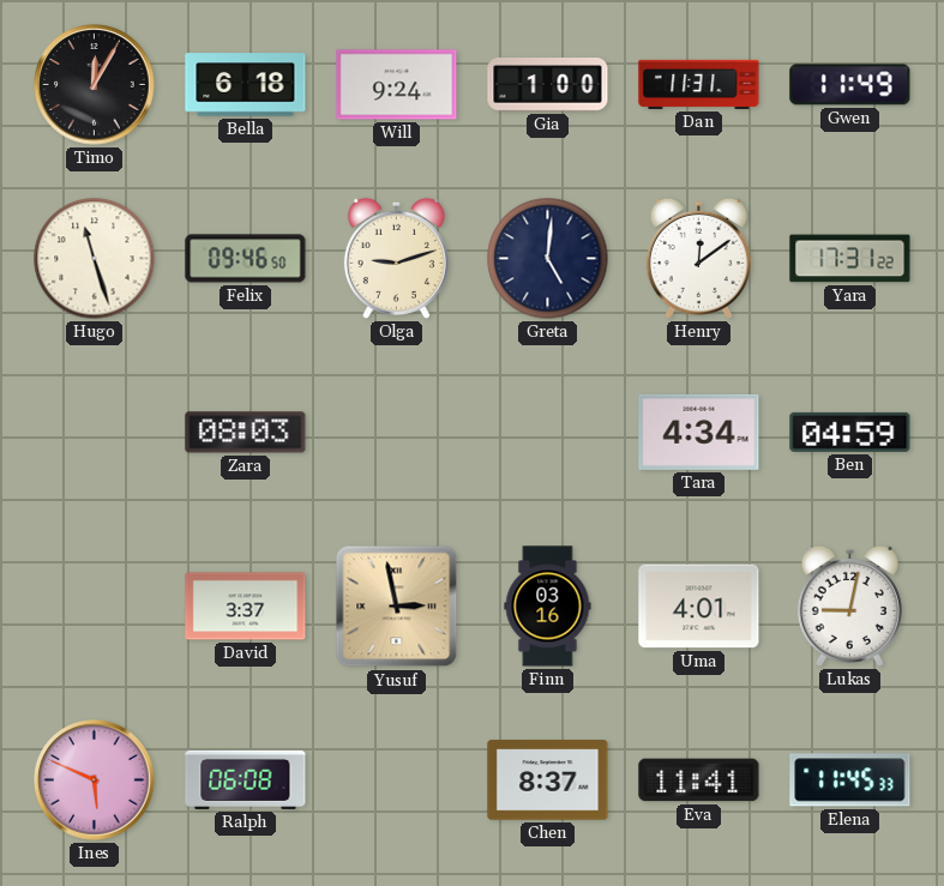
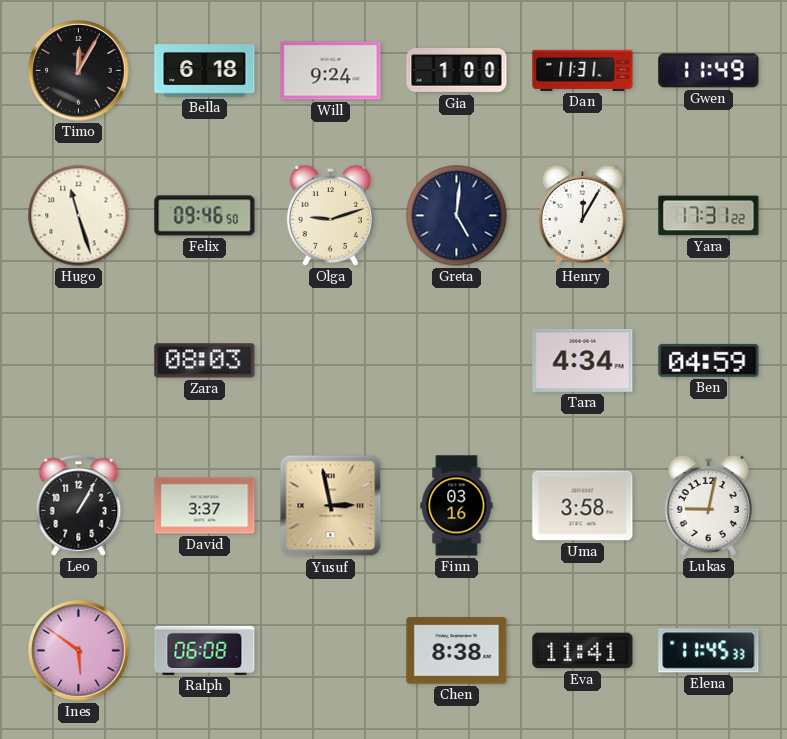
Henry: 12:09 -> 12:05 (582, 215)
Leo: none -> 1:05 (79, 506)
Uma: 4:01 -> 3:58 (583, 506)
Ines: 5:49 -> 5:51 (79, 651)
Chen: 8:37 -> 8:38 (457, 651)
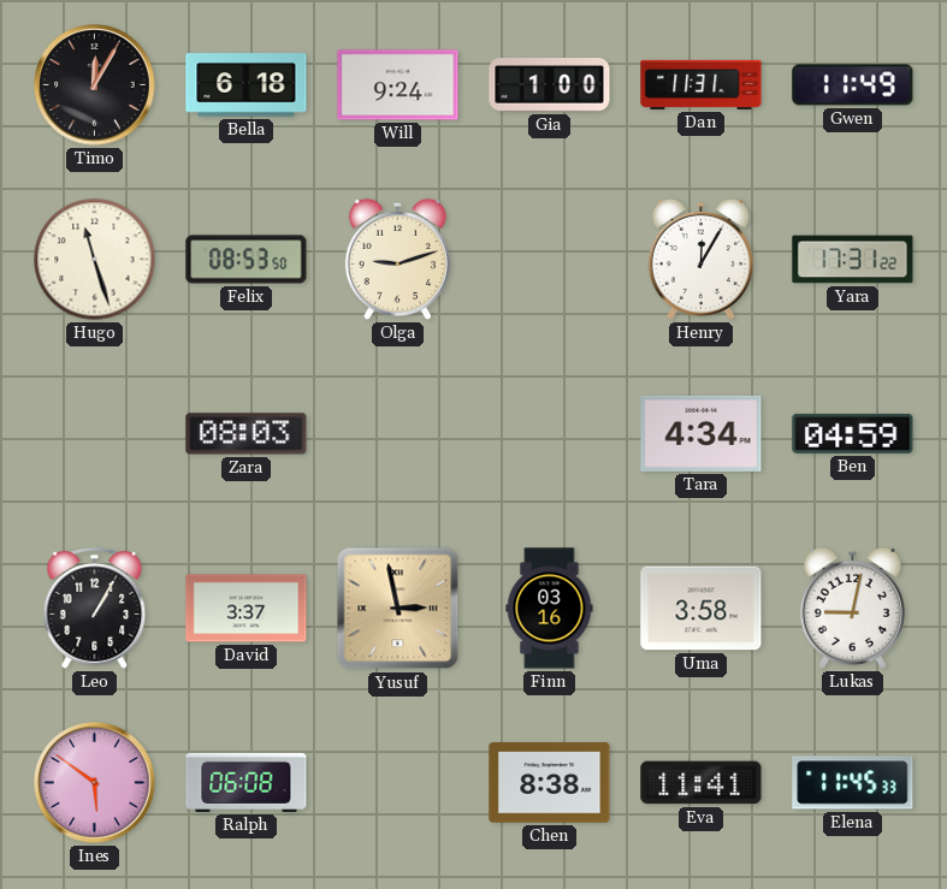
Felix: 09:46 -> 08:53 (247, 260)
Greta: 5:01 -> none (457, 216)
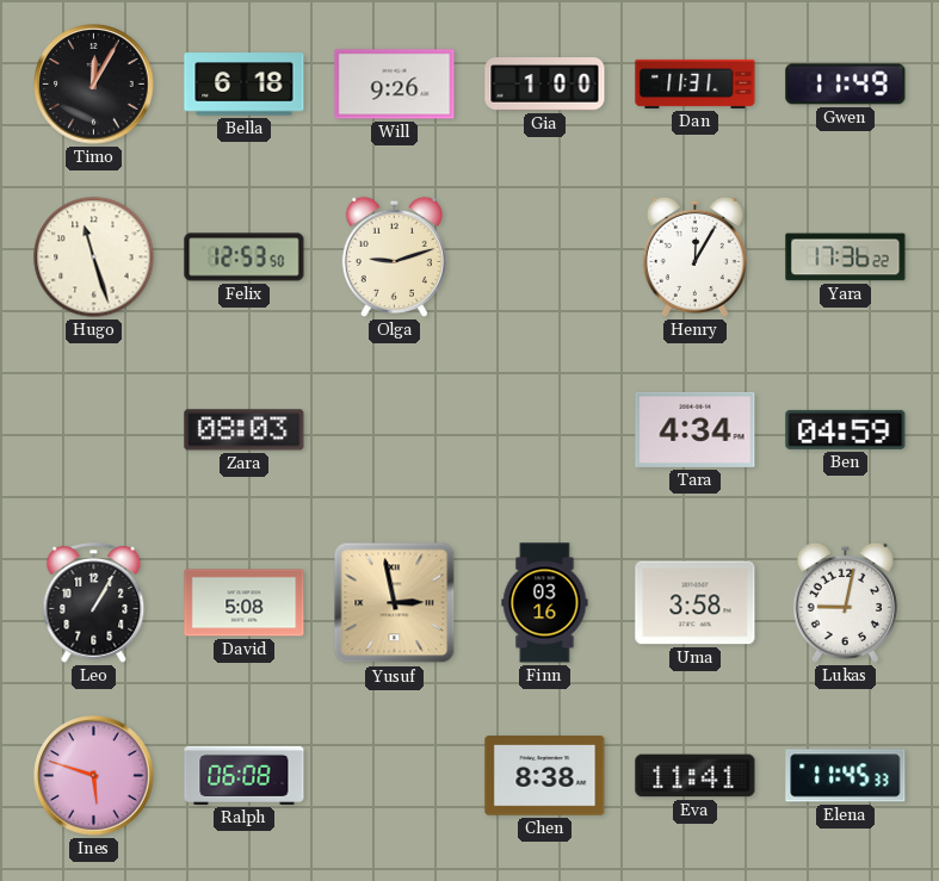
Will: 9:24 -> 9:26 (395, 85)
Felix: 08:53 -> 12:53 (245, 258)
Yara: 17:31 -> 17:36 (846, 258)
David: 3:37 -> 5:08 (245, 603)
Ines: 5:51 -> 5:48 (94, 776)
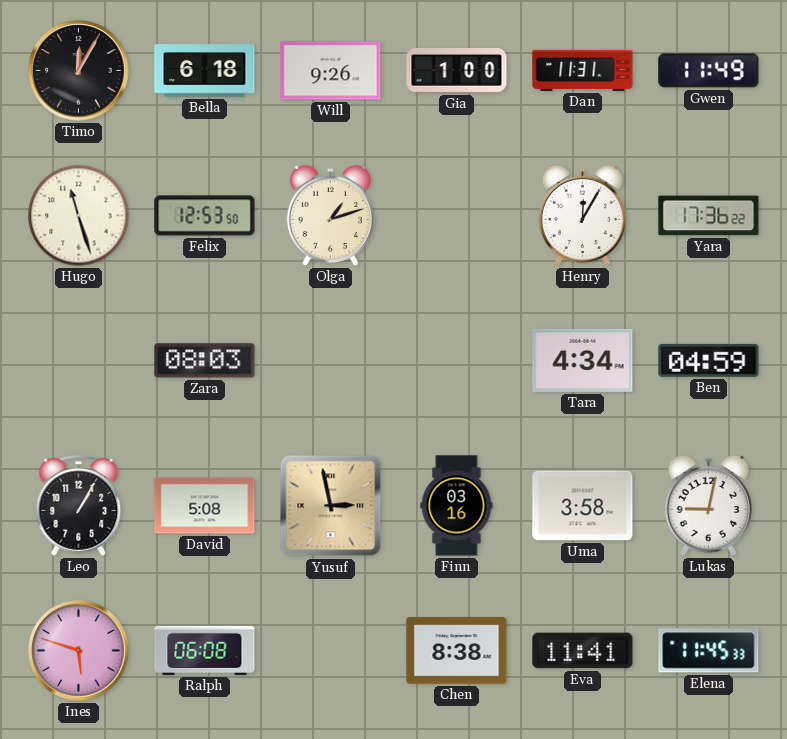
Olga: 9:12 -> 1:12 (330, 215)
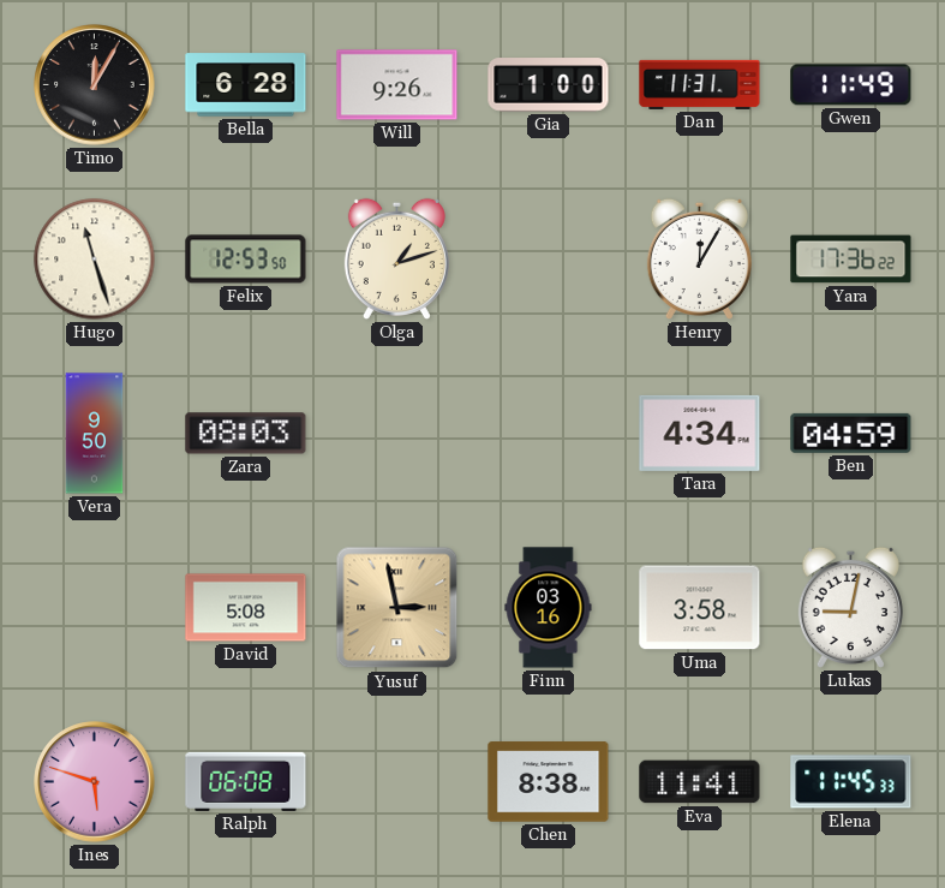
Bella: 6:18 -> 6:28 (246, 85)
Vera: none -> 9:50 (95, 434)
Leo: 1:05 -> none (79, 506)
